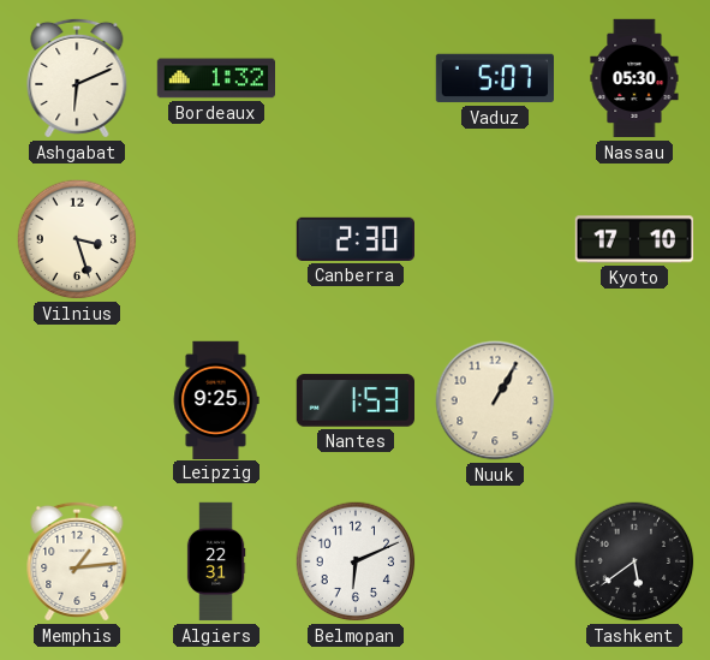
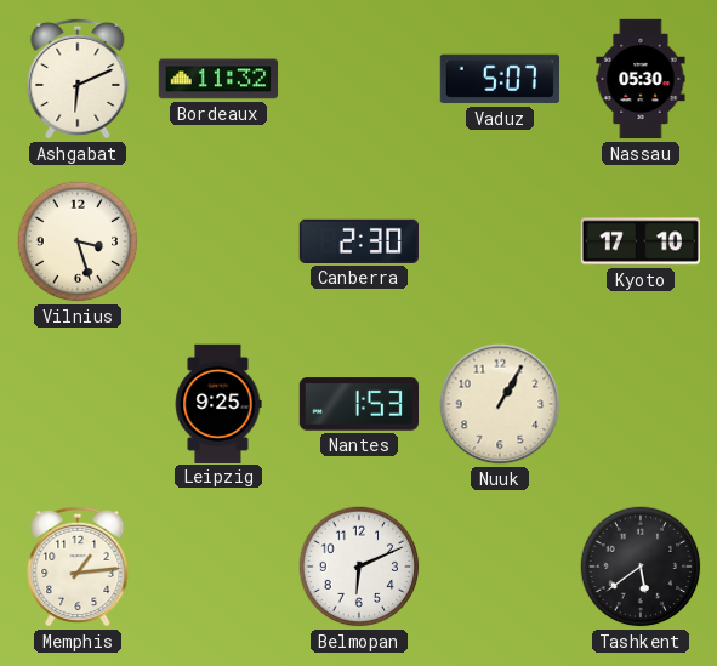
Bordeaux: 1:32 -> 11:32 (218, 79)
Algiers: 22:31 -> none (216, 561)
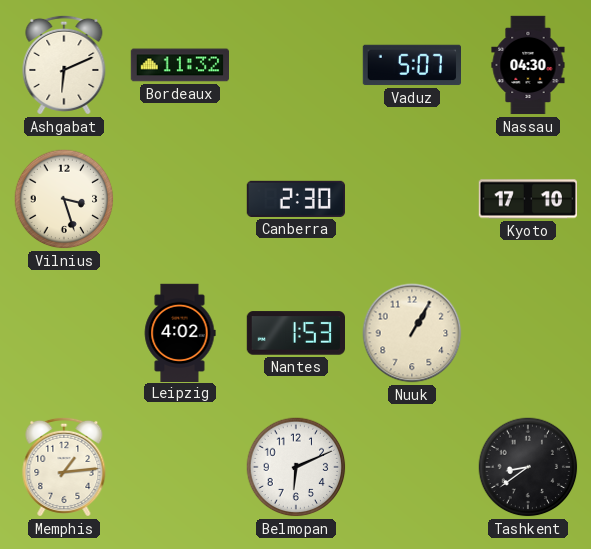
Nassau: 05:30 -> 04:30 (528, 65)
Leipzig: 9:25 -> 4:02 (180, 332)
Tashkent: 5:39 -> 8:39 (528, 467)
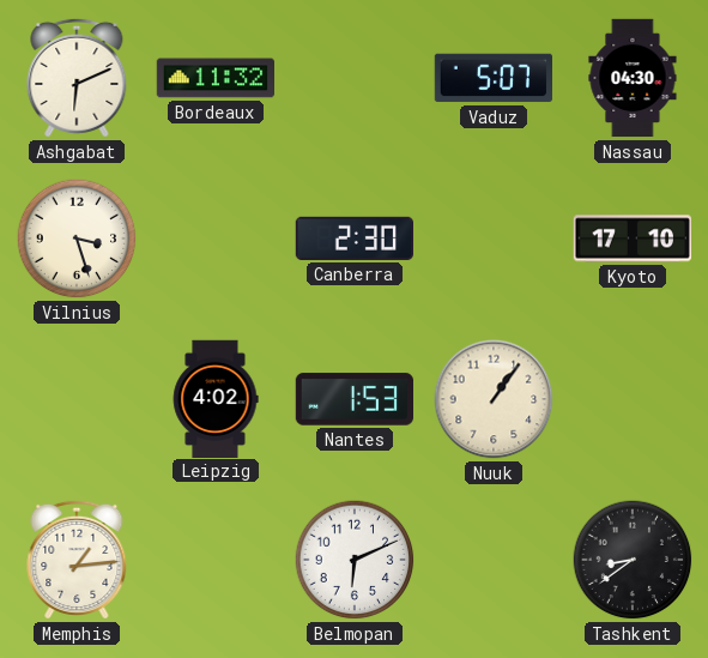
Nuuk: 1:05 -> 1:06 (494, 399)
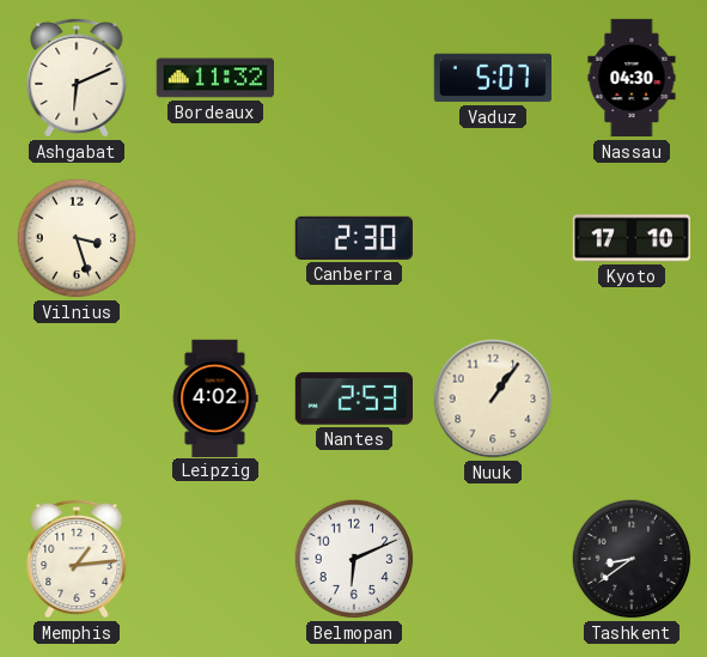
Nantes: 1:53 -> 2:53 (353, 399)
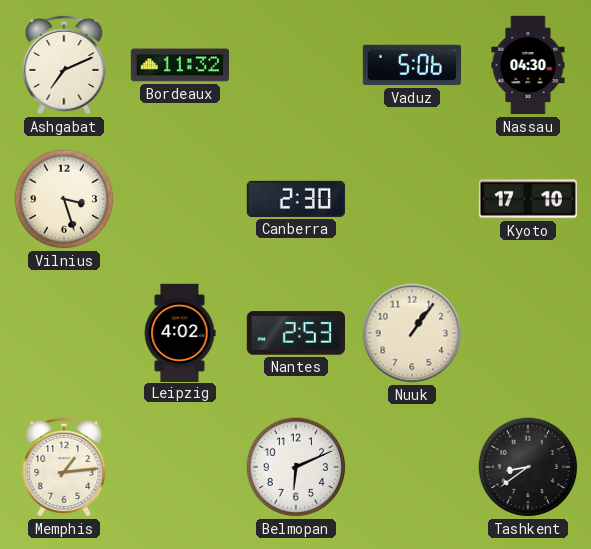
Ashgabat: 6:11 -> 7:11 (64, 65)
Vaduz: 5:07 -> 5:06 (411, 65)
